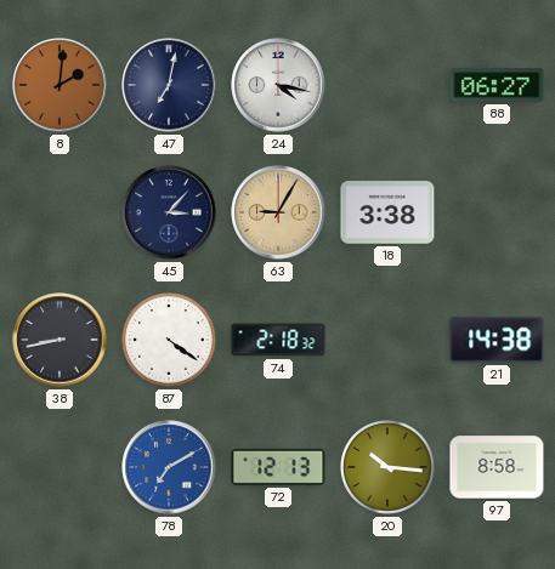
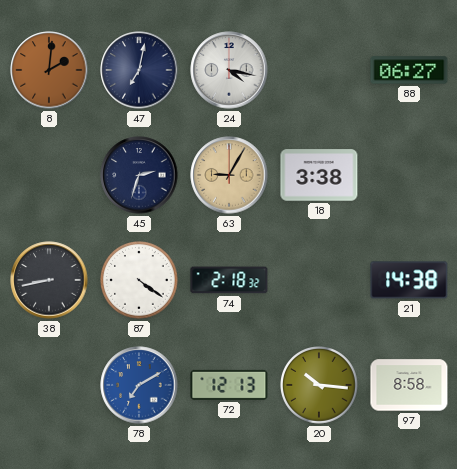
45: 3:07 -> 2:33 (139, 175)
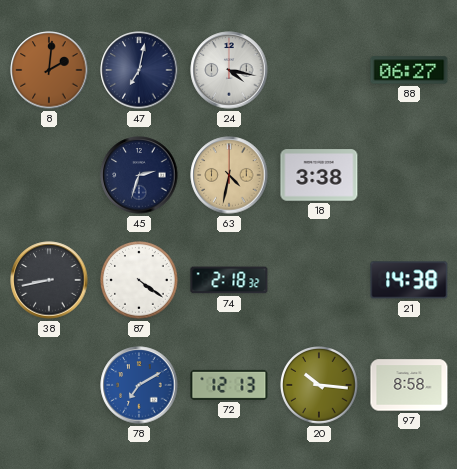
63: 9:05 -> 4:32 (229, 175)
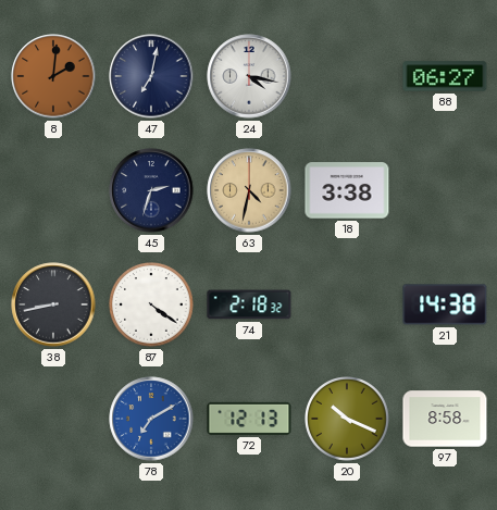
20: 10:16 -> 10:19 (348, 420)
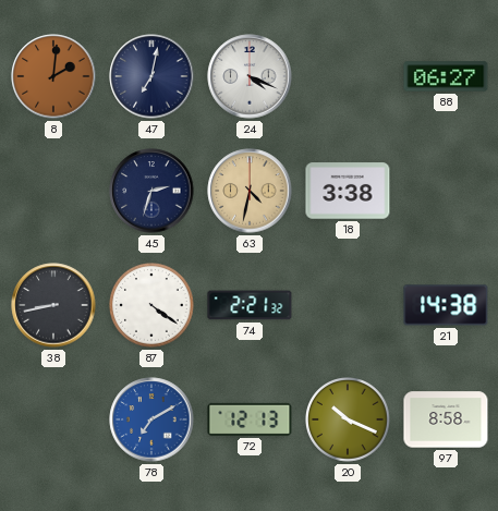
24: 4:17 -> 4:19 (250, 76)
74: 2:18 -> 2:21 (250, 305)
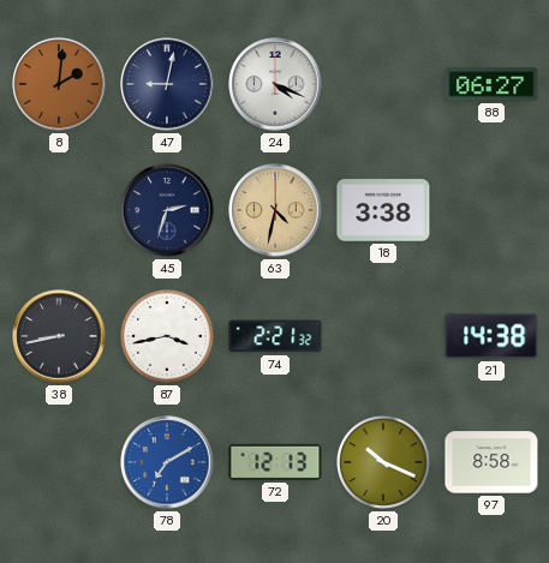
47: 7:02 -> 9:02 (167, 84)
87: 4:21 -> 3:43 (168, 337)
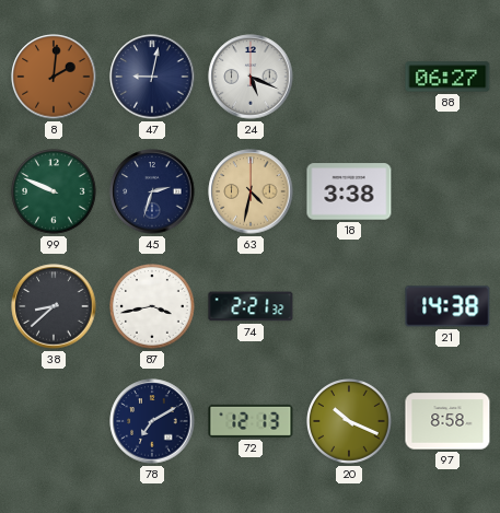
24: 4:19 -> 5:19 (251, 77)
99: none -> 9:49 (55, 193)
38: 8:43 -> 8:38 (54, 306)
78 dial: blue -> navy (152, 421)
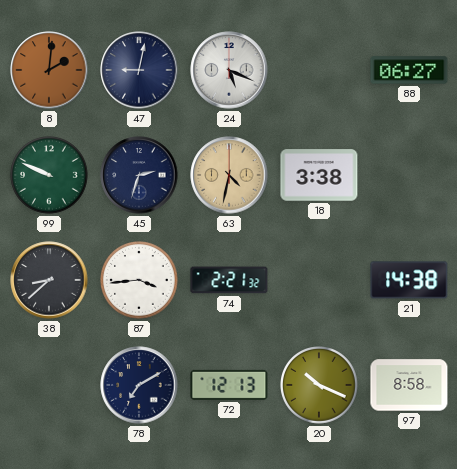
87: 3:43 -> 3:44 (140, 281)
